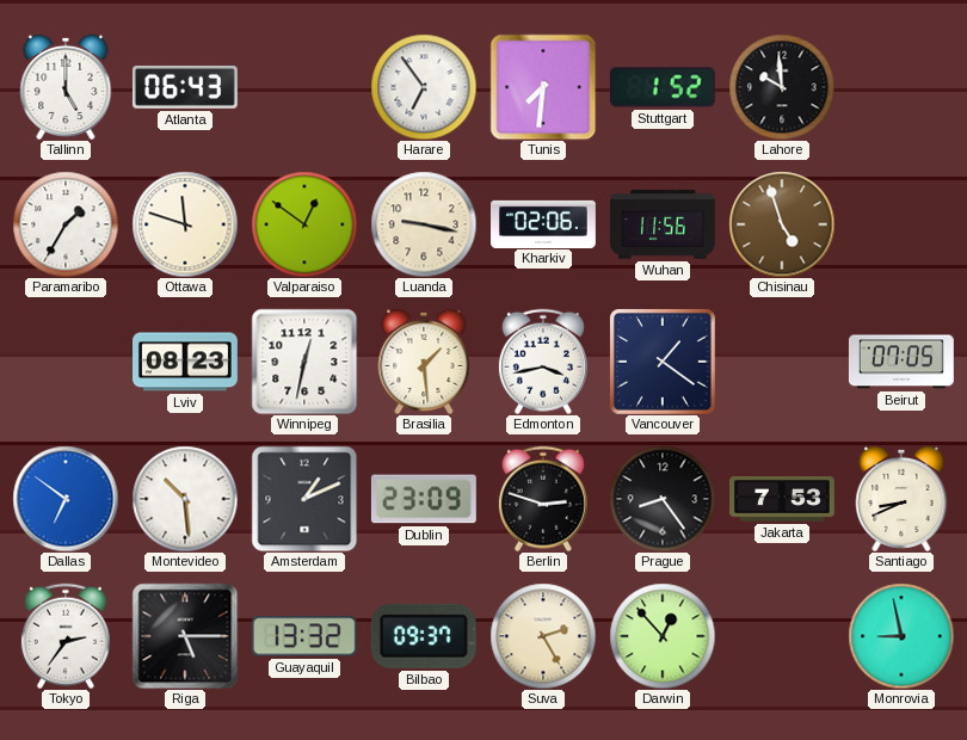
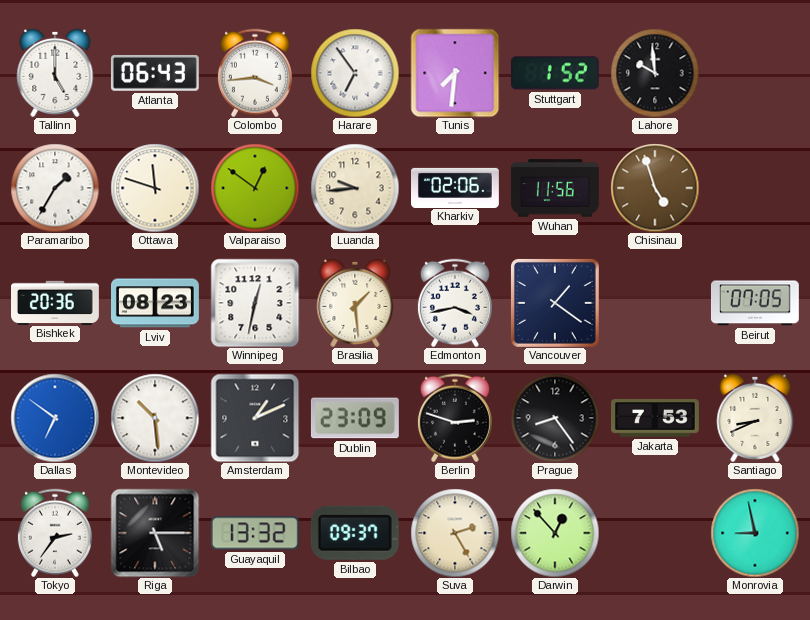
Colombo: none -> 3:44 (255, 73)
Luanda: 9:17 -> 9:44 (355, 188)
Bishkek: none -> 20:36 (56, 302)
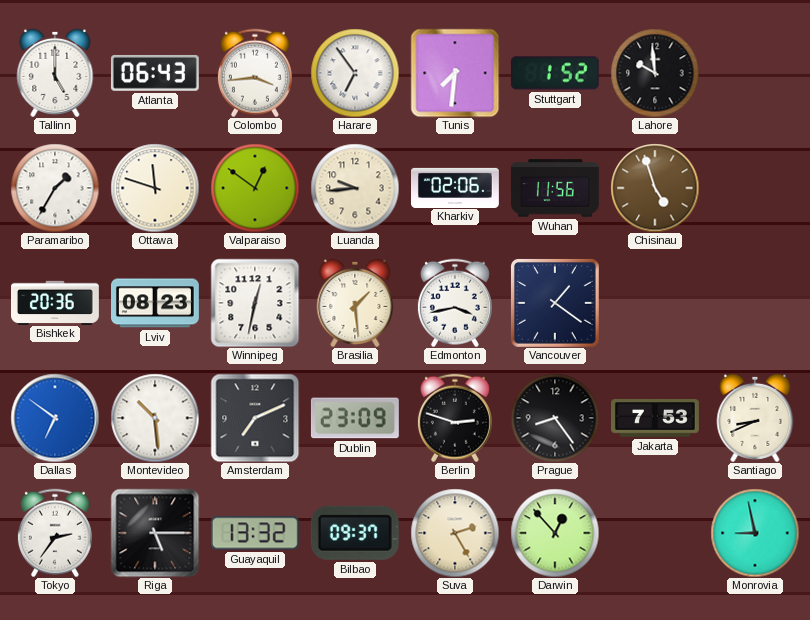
Beirut: 07:05 -> none (755, 303)
Amsterdam: 1:11 -> 7:11 (255, 418)
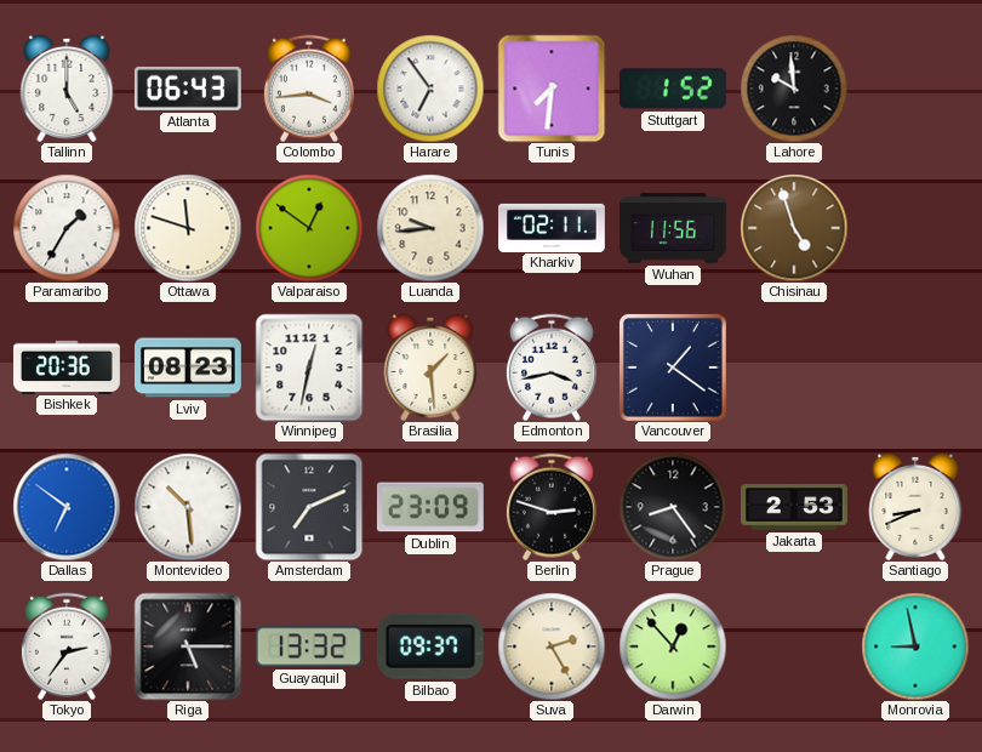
Kharkiv: 02:06 -> 02:11 (553, 227)
Jakarta: 7:53 -> 2:53 (795, 507)
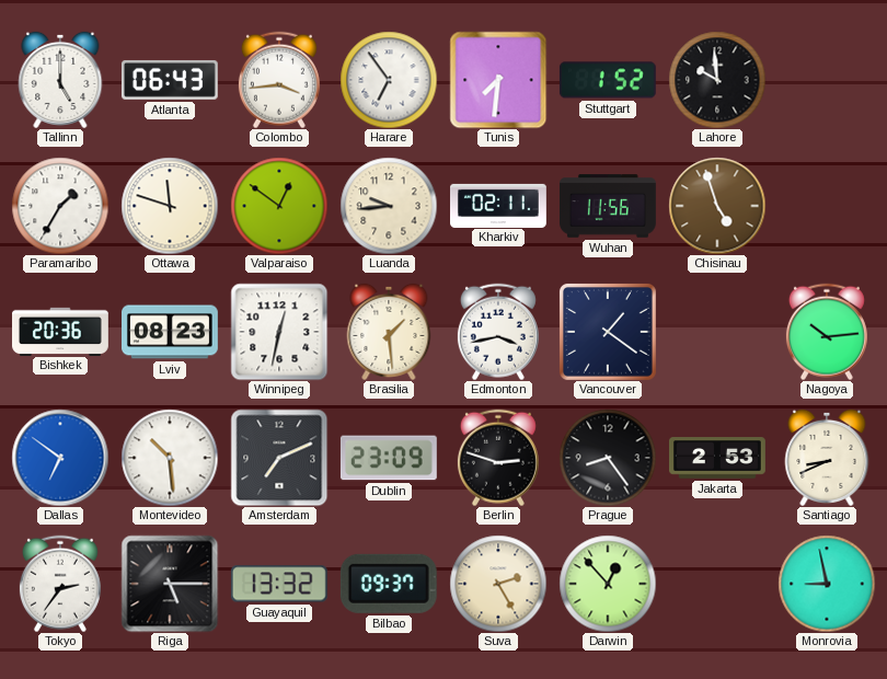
Nagoya: none -> 10:14 (827, 332)
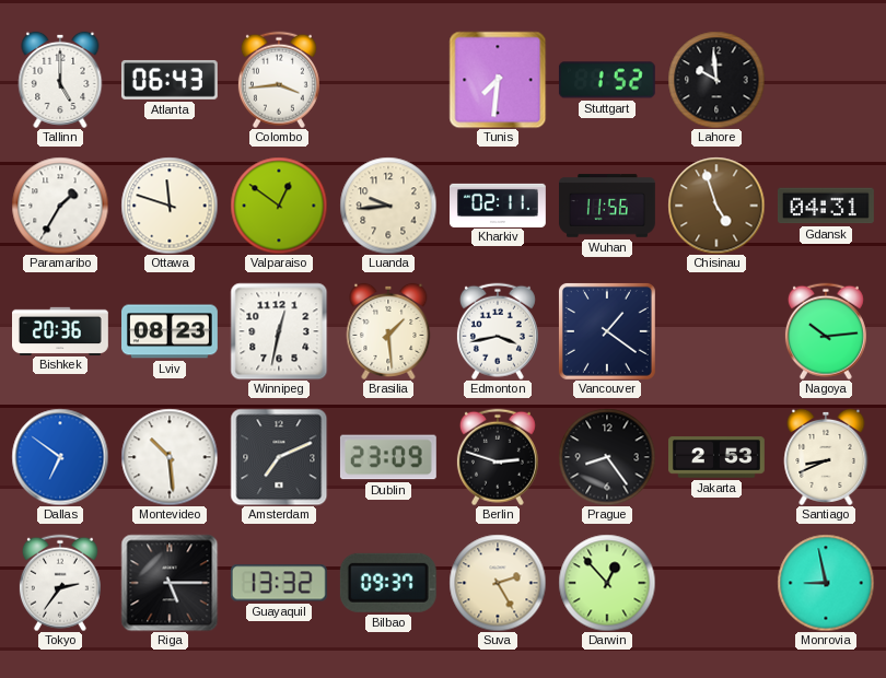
Harare: 6:54 -> none (389, 80)
Gdansk: none -> 04:31 (826, 206)
